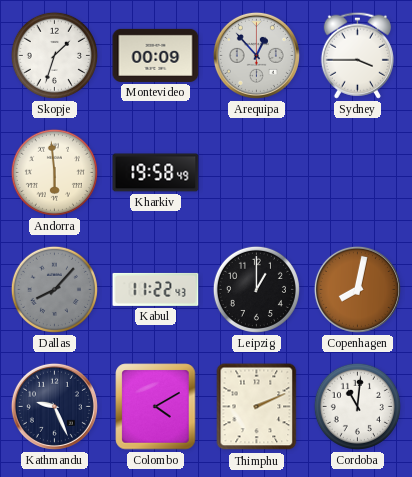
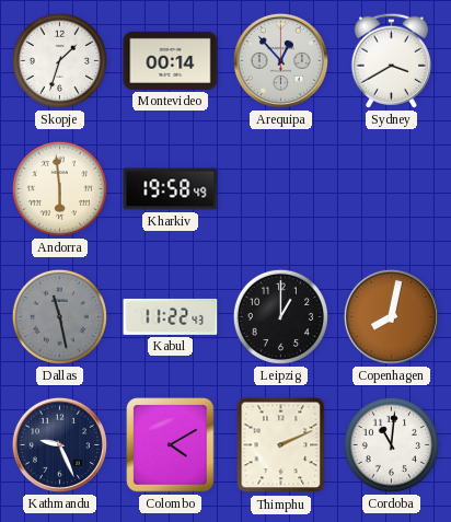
Montevideo: 00:09 -> 00:14 (171, 60)
Sydney: 3:45 -> 3:40 (391, 60)
Dallas: 8:07 -> 11:28 (59, 316)
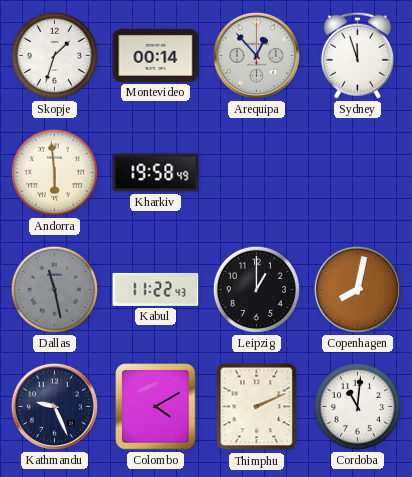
Sydney: 3:40 -> 11:57 (357, 55)
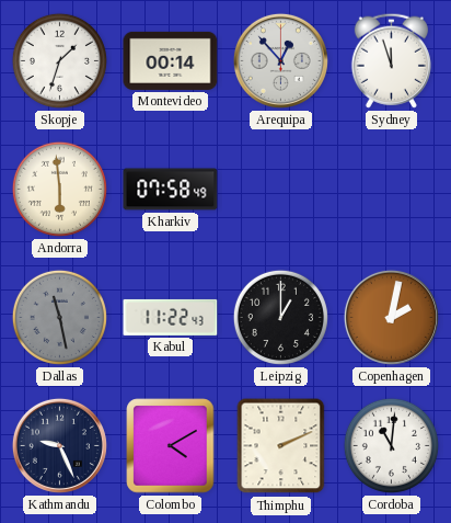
Kharkiv: 19:58 -> 07:58 (171, 190)
Copenhagen: 8:02 -> 2:02 (391, 317)
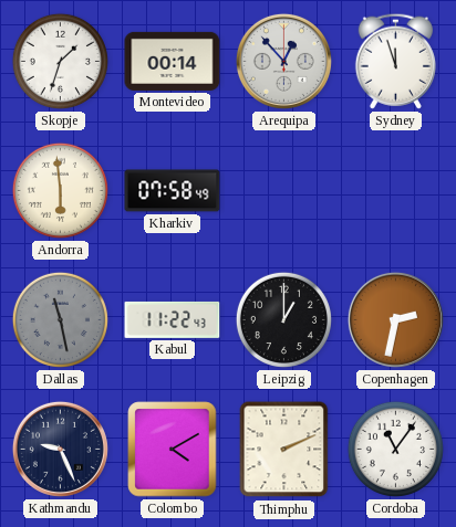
Copenhagen: 2:02 -> 2:32 (395, 319)
Cordoba: 11:01 -> 11:06 (395, 449)
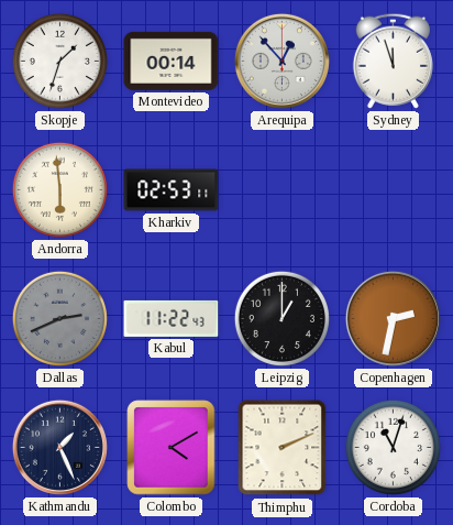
Kharkiv: 07:58 -> 02:53 (172, 190)
Dallas: 11:28 -> 2:41 (59, 318)
Kathmandu: 9:26 -> 1:26 (59, 447)
Cordoba: 11:06 -> 11:03 (393, 447)
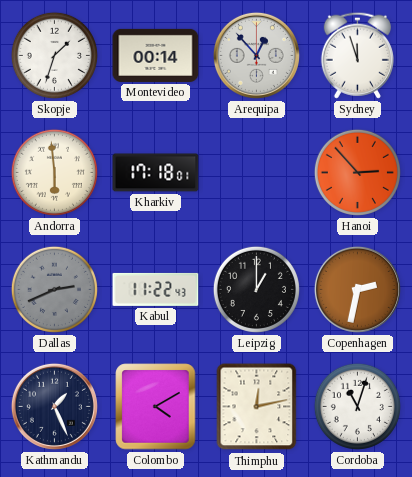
Kharkiv: 02:53 -> 17:18 (156, 173)
Hanoi: none -> 2:53 (357, 172)
Thimphu: 2:11 -> 12:13 (257, 407)
